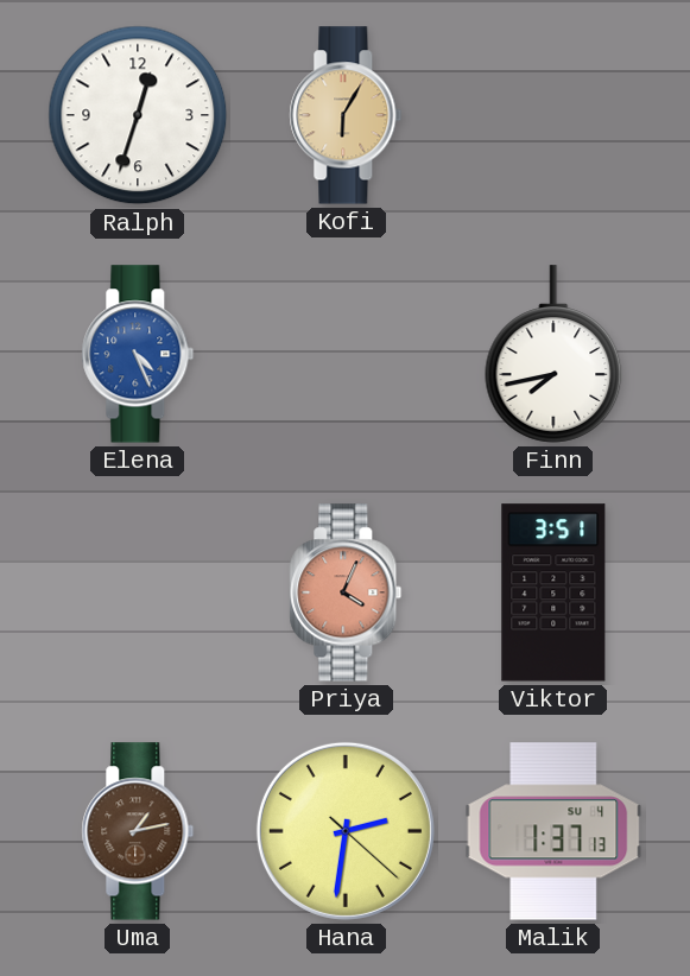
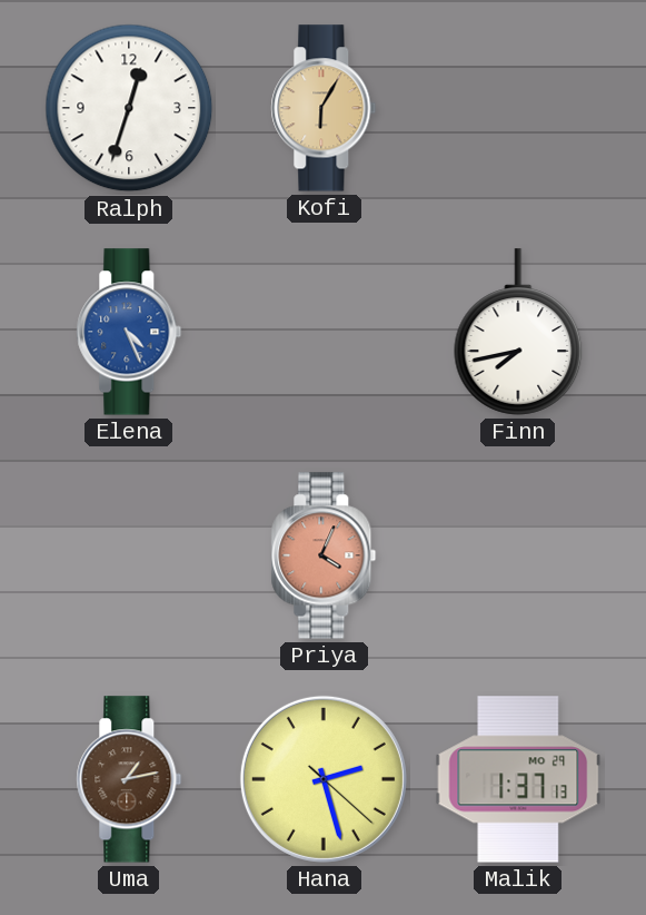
Viktor: 3:51 -> none (553, 592)
Hana: 2:31 -> 2:27 (324, 779)
Malik date: SU 4 -> MO 29 (518, 779)
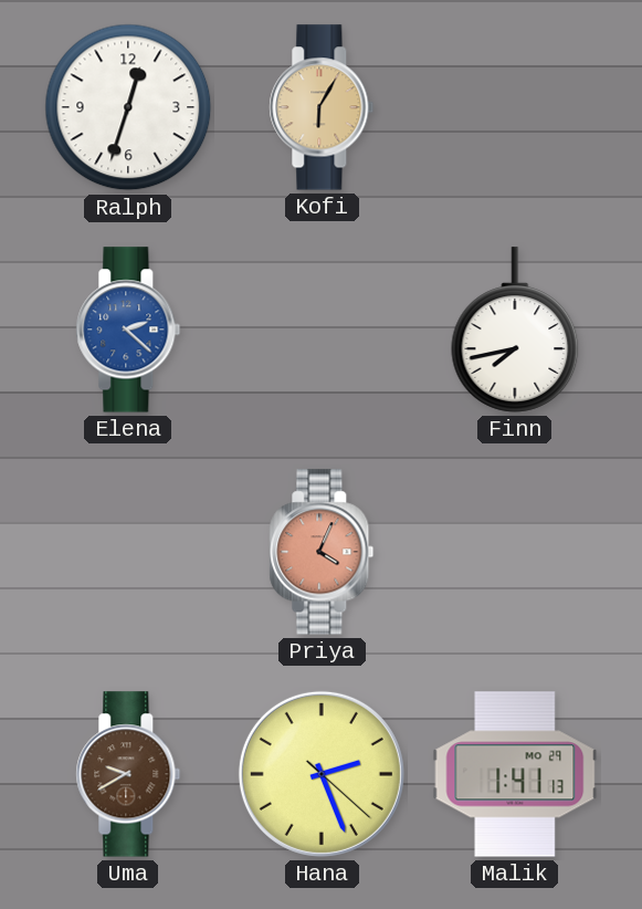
Elena: 4:26 -> 2:22 (128, 330)
Uma: 1:13 -> 9:40 (128, 774)
Hana: 2:27 -> 2:26 (322, 774)
Malik: 1:37 -> 1:41 (515, 774)
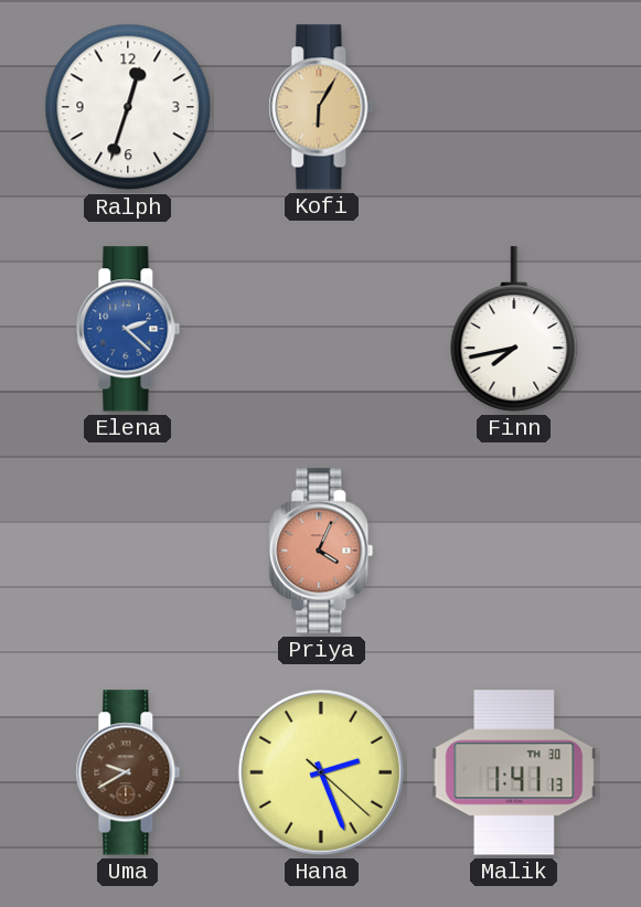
Malik date: MO 29 -> TH 30 (514, 772)
